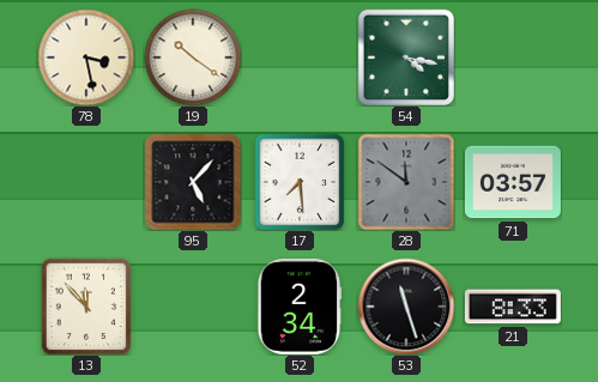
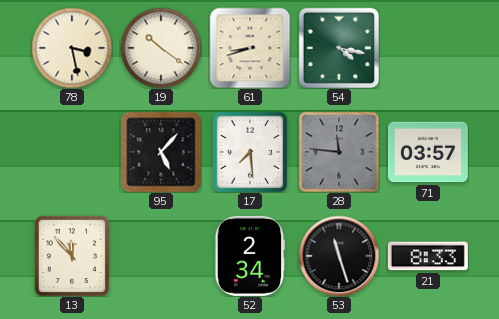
61: none -> 8:42 (250, 48)
28: 11:51 -> 11:46 (339, 152)
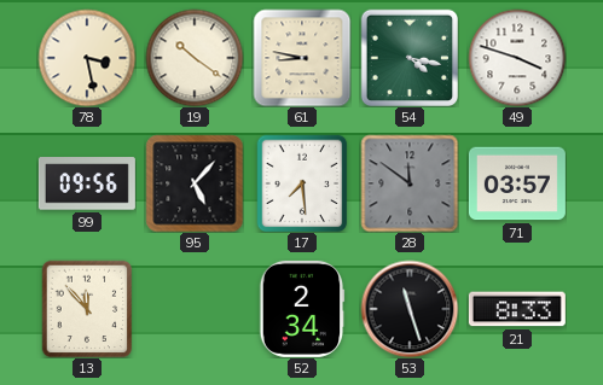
61: 8:42 -> 8:47 (302, 58)
49: none -> 3:48 (517, 58)
99: none -> 09:56 (87, 183)
28: 11:46 -> 11:51 (410, 183)
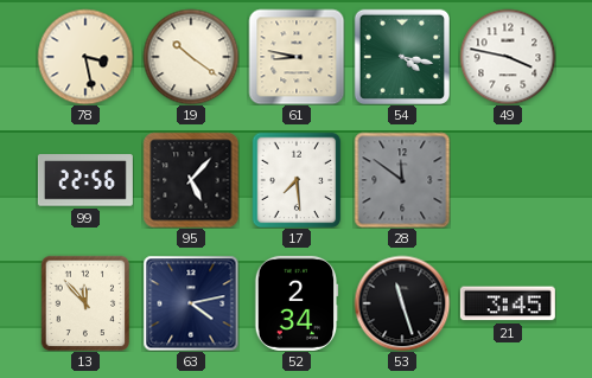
49: 3:48 -> 3:47 (508, 57)
99: 09:56 -> 22:56 (85, 180)
71: 03:57 -> none (517, 183)
63: none -> 4:13 (191, 303)
21: 8:33 -> 3:45 (508, 303)
